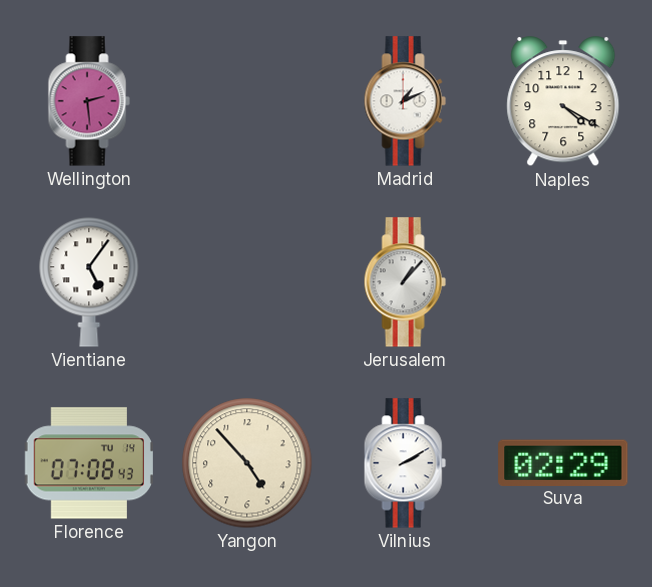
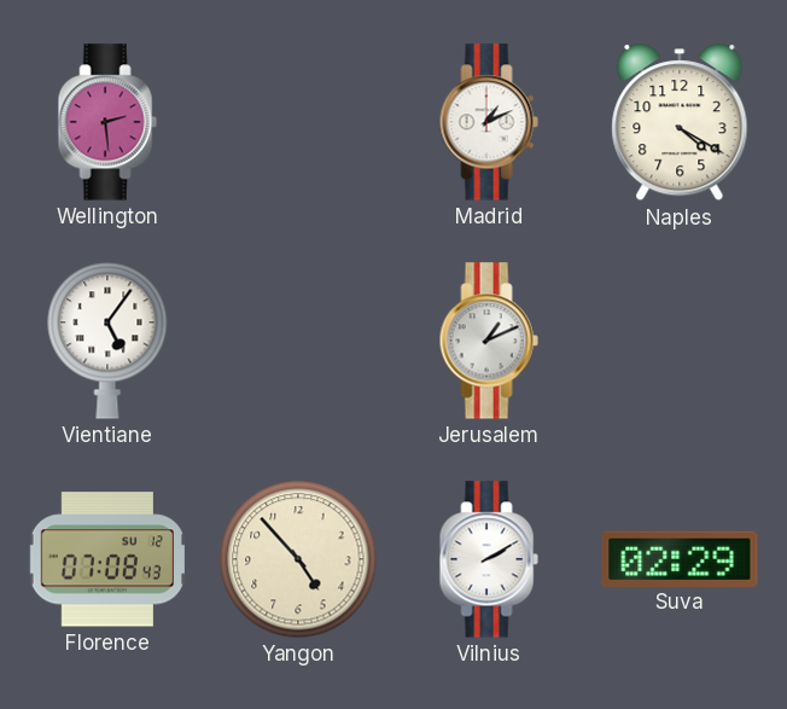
Jerusalem: 1:07 -> 1:11 (489, 341)
Florence date: TU 14 -> SU 12 (107, 559)
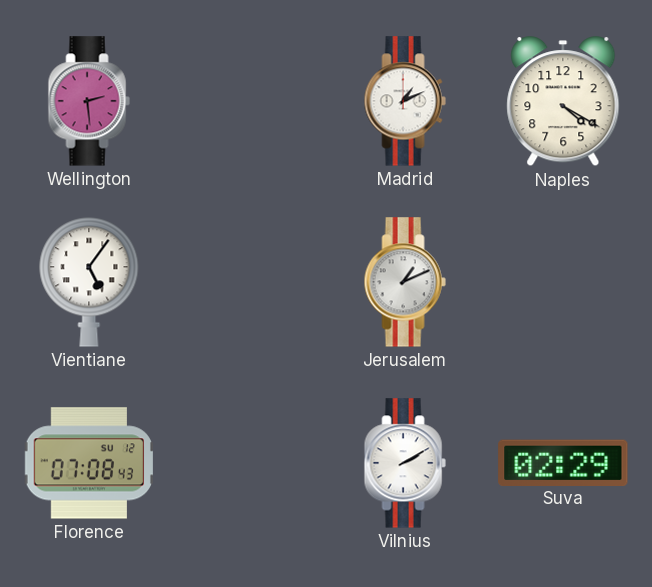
Yangon: 4:53 -> none (298, 559)
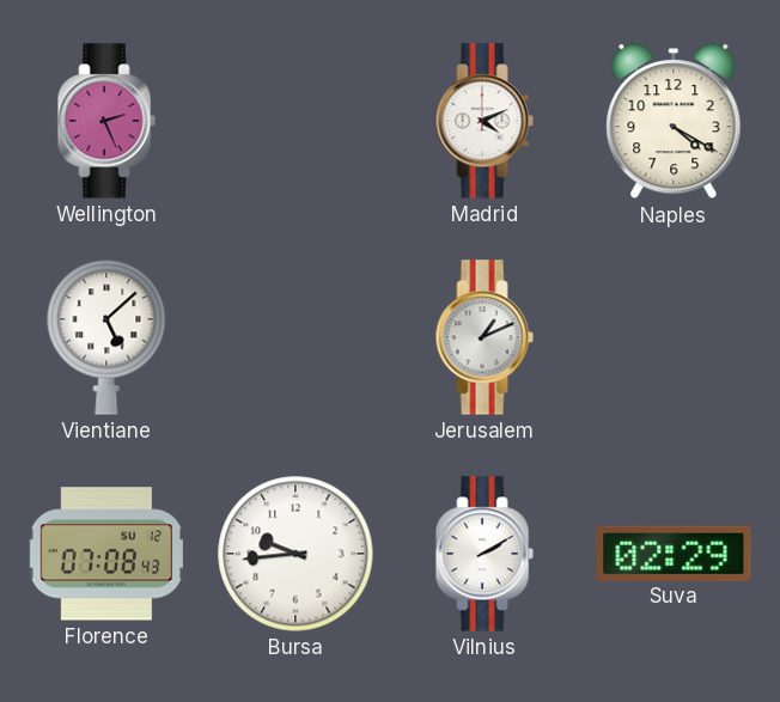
Wellington: 2:29 -> 2:26 (106, 121)
Madrid: 1:11 -> 4:11 (485, 121)
Vientiane: 5:06 -> 5:08 (106, 337)
Bursa: none -> 9:44 (295, 554)
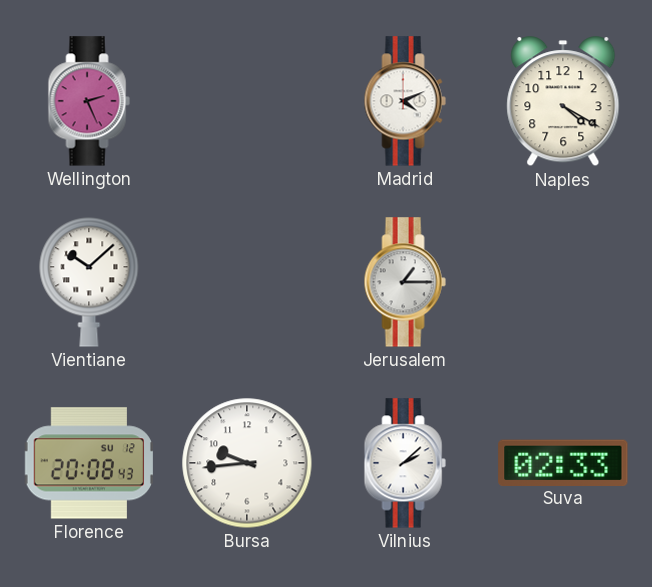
Vientiane: 5:08 -> 10:08 (89, 282)
Jerusalem: 1:11 -> 1:15 (405, 282)
Florence: 07:08 -> 20:08 (89, 463)
Vilnius: 2:10 -> 2:08 (405, 463)
Suva: 02:29 -> 02:33 (563, 462)
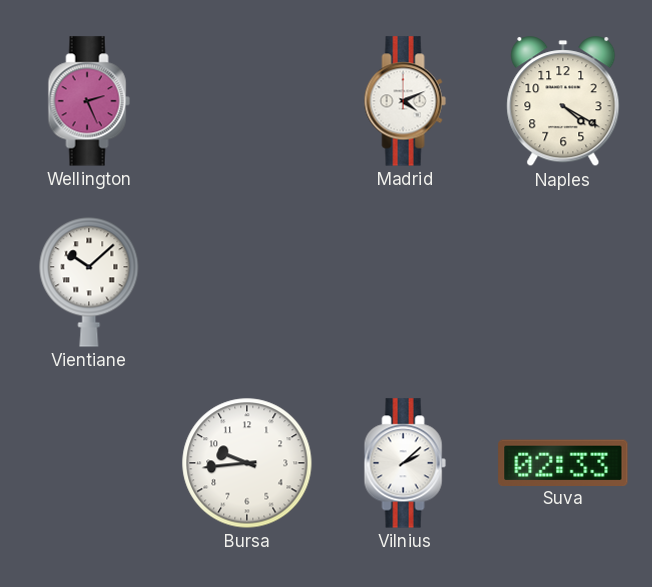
Jerusalem: 1:15 -> none (405, 282)
Florence: 20:08 -> none (89, 463)
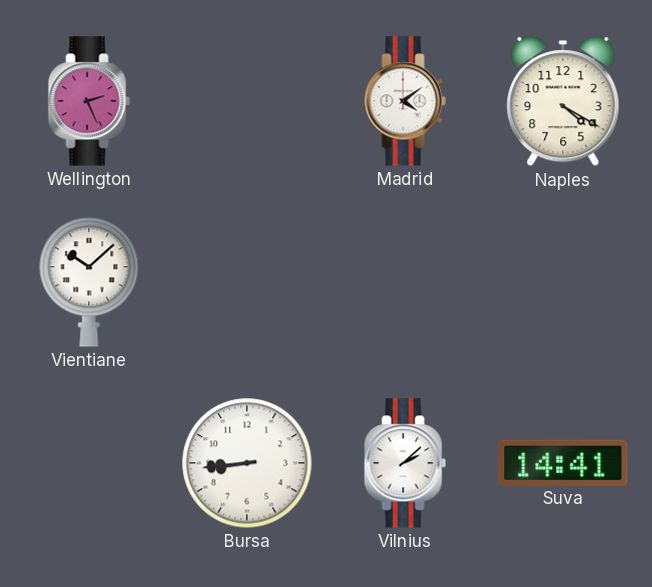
Madrid: 4:11 -> 4:09 (405, 101)
Bursa: 9:44 -> 8:44 (247, 463)
Suva: 02:33 -> 14:41 (563, 462)
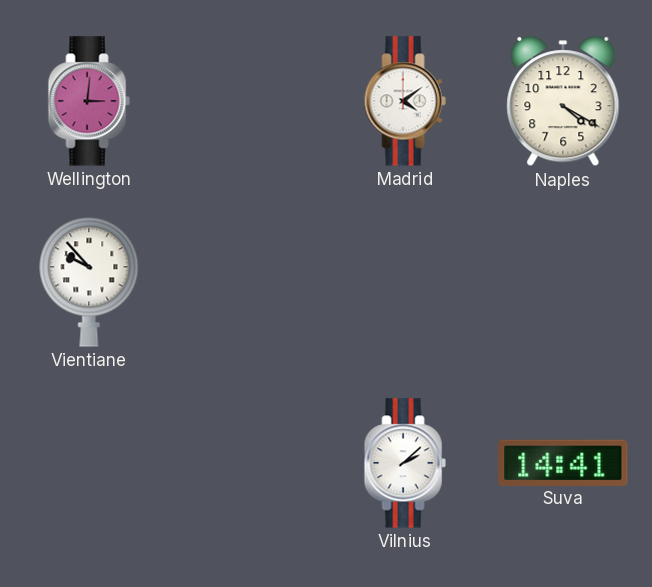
Wellington: 2:26 -> 3:01 (89, 101)
Vientiane: 10:08 -> 9:53 (89, 282)
Bursa: 8:44 -> none (247, 463)
